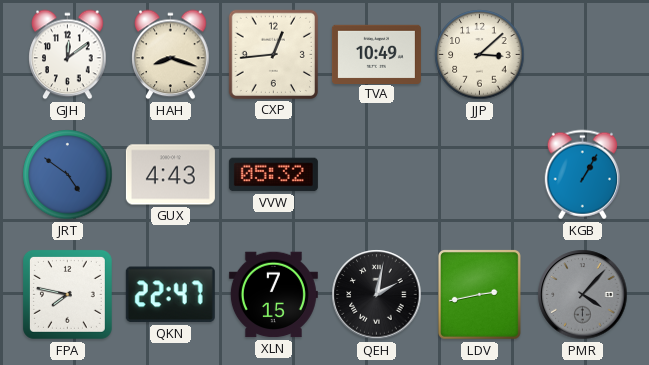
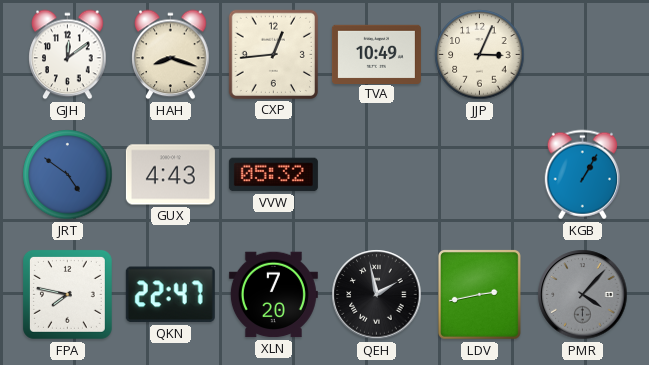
JJP: 3:08 -> 3:04 (480, 55)
XLN: 7:15 -> 7:20 (273, 295)
QEH: 2:02 -> 1:58 (377, 295)
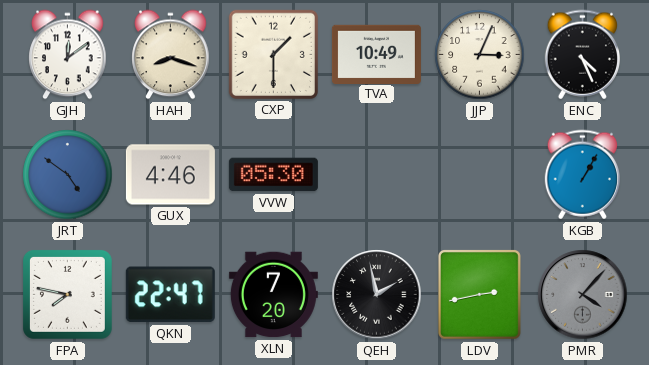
CXP: 12:44 -> 1:30 (273, 54)
ENC: none -> 4:26 (582, 55)
GUX: 4:43 -> 4:46 (170, 175)
VVW: 05:32 -> 05:30 (273, 175)
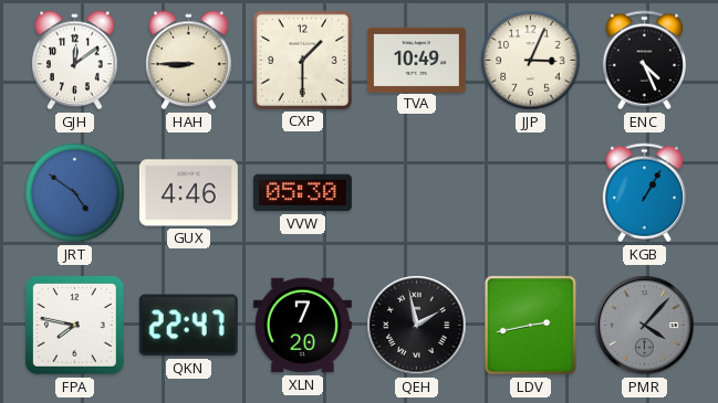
HAH: 8:18 -> 8:45 (189, 61)
